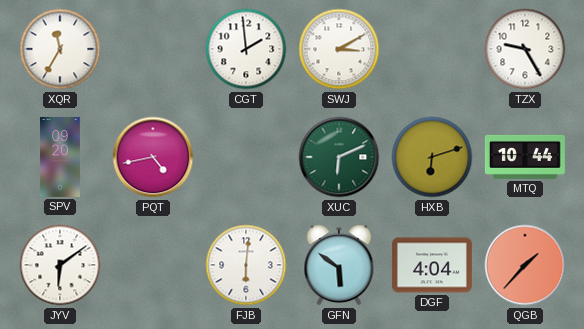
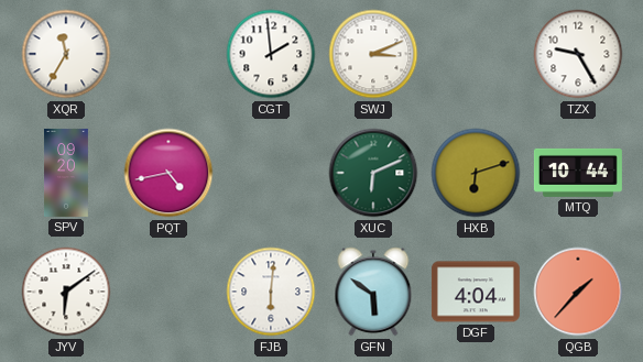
SWJ: 3:10 -> 3:11 (373, 54)
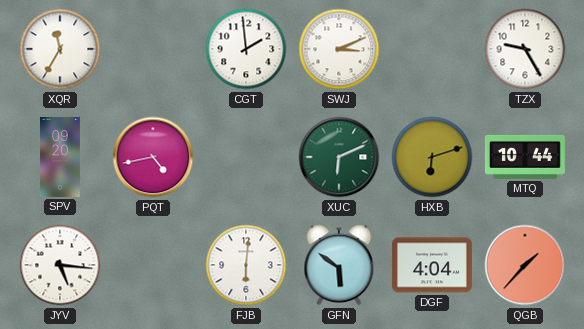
JYV: 6:09 -> 5:16 (60, 265)
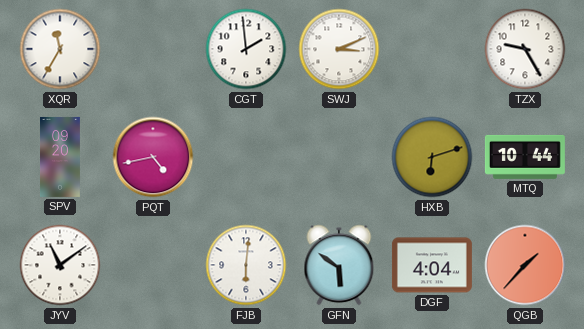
XUC: 6:11 -> none (339, 157)
JYV: 5:16 -> 11:09 (60, 265)
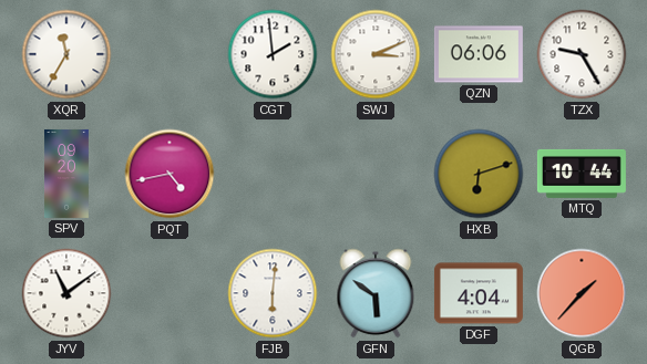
QZN: none -> 06:06 (479, 54)
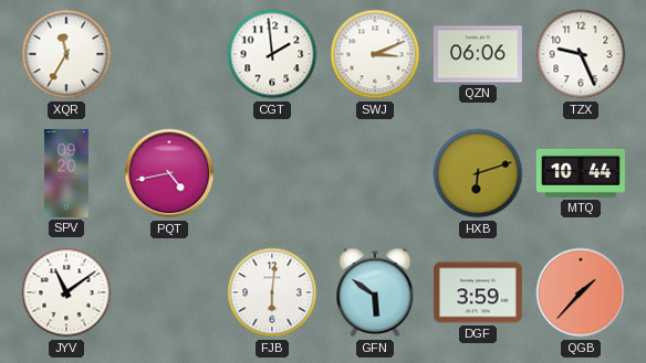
TZX: 9:25 -> 9:26 (581, 54)
DGF: 4:04 -> 3:59 (478, 292)
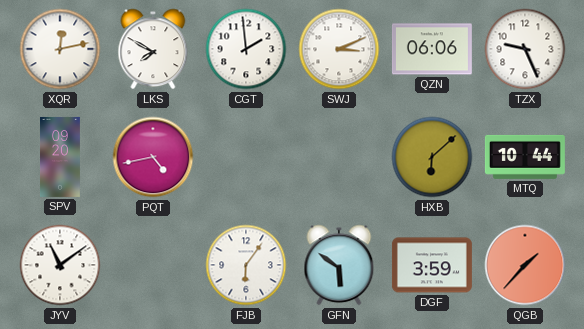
XQR: 11:35 -> 12:13 (60, 49)
LKS: none -> 7:50 (153, 49)
HXB: 6:12 -> 6:08 (432, 157)
FJB: 6:01 -> 6:06 (246, 265)
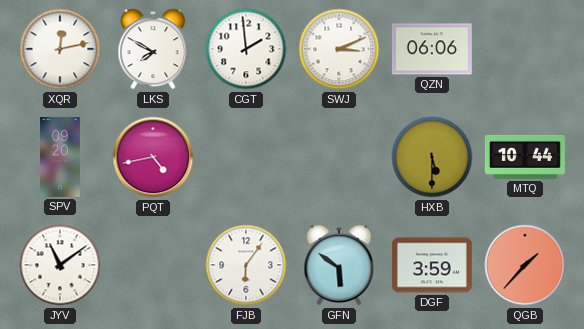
TZX: 9:26 -> none (525, 49)
HXB: 6:08 -> 5:30 (432, 157)
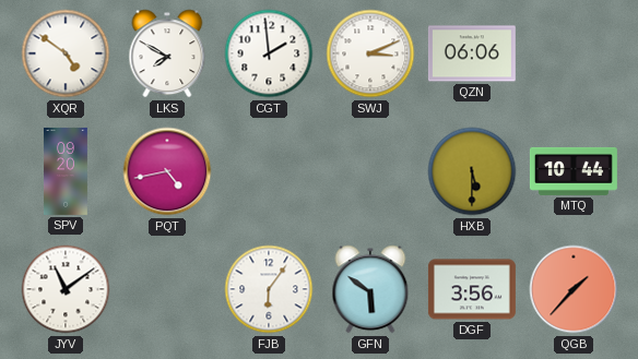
XQR: 12:13 -> 4:51 (66, 53)
DGF: 3:59 -> 3:56 (472, 289)
